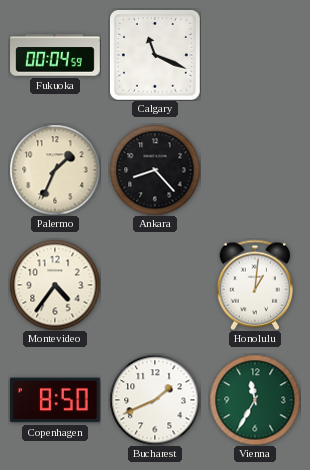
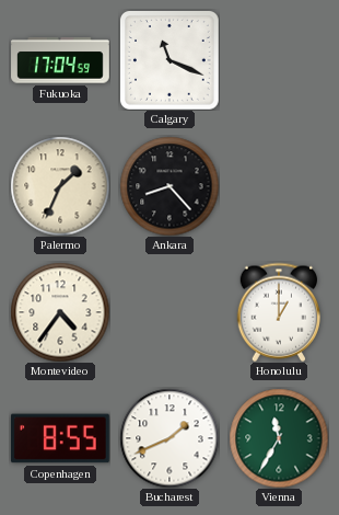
Fukuoka: 00:04 -> 17:04 (60, 60)
Honolulu: 1:01 -> 1:00 (279, 312)
Copenhagen: 8:50 -> 8:55 (60, 438)
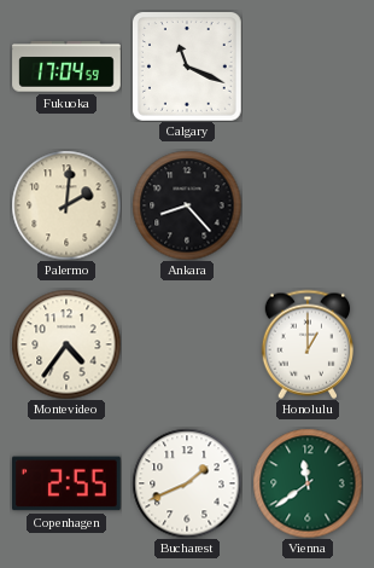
Palermo: 1:34 -> 2:01 (66, 205)
Copenhagen: 8:55 -> 2:55 (66, 483)
Vienna: 11:35 -> 11:39 (308, 483)
